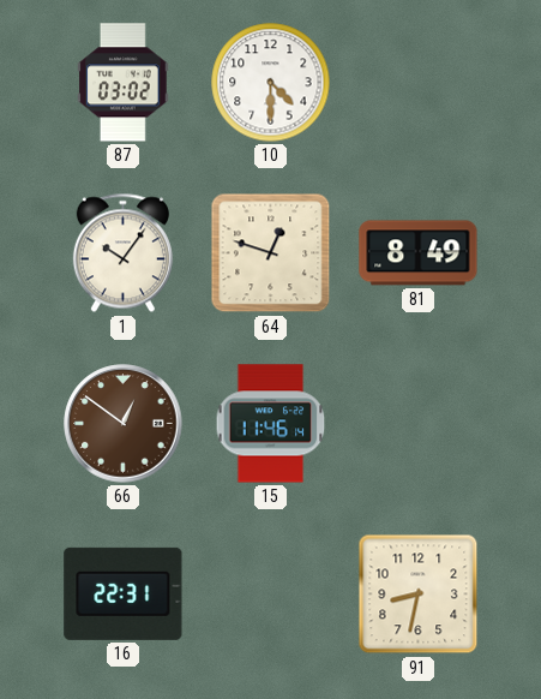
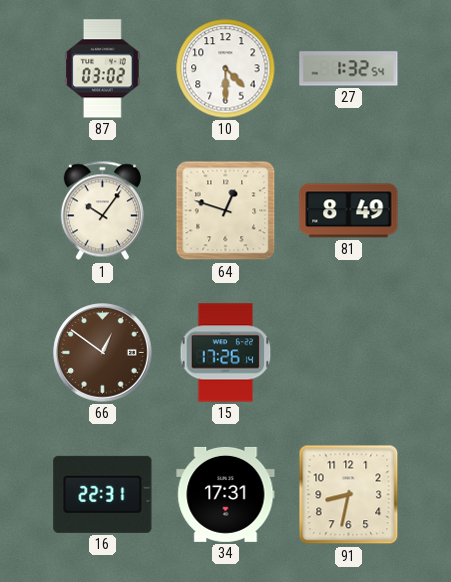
27: none -> 1:32 (349, 69)
15: 11:46 -> 17:26 (226, 353)
34: none -> 17:31 (226, 494)
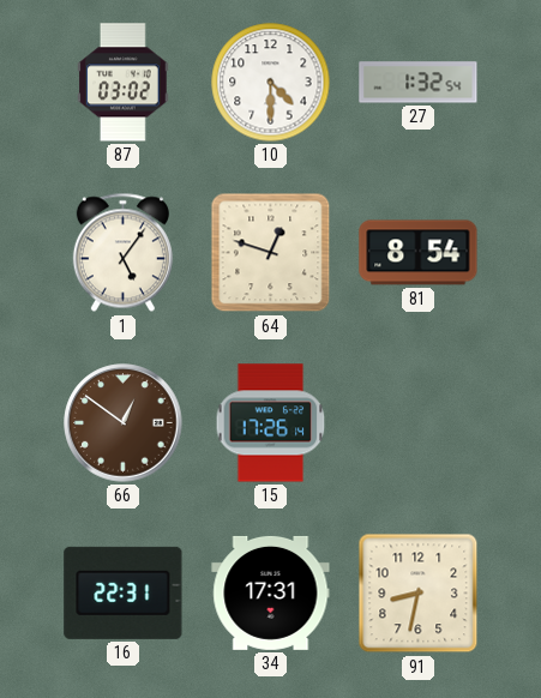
1: 10:06 -> 5:06 (122, 253)
81: 8:49 -> 8:54 (419, 253)
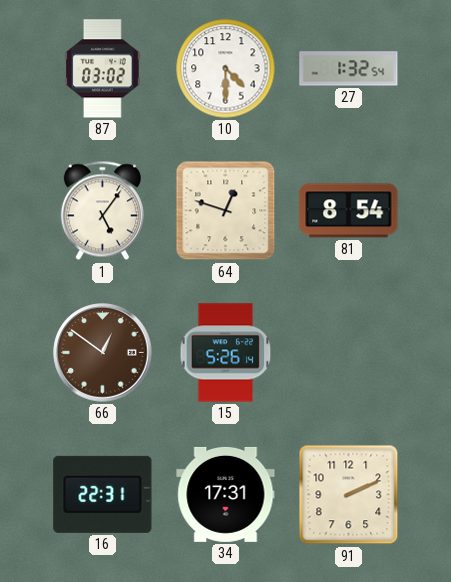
15: 17:26 -> 5:26 (226, 353)
91: 8:32 -> 2:11 (349, 495)
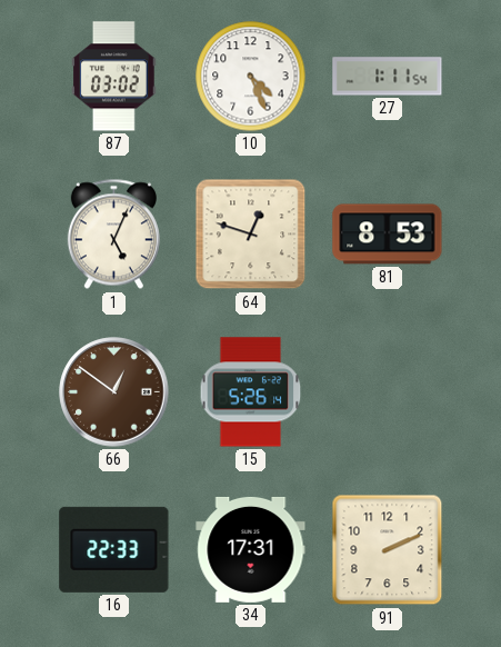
10: 4:30 -> 4:26 (251, 77)
27: 1:32 -> 1:11 (388, 77)
1: 5:06 -> 5:04 (113, 235)
81: 8:54 -> 8:53 (388, 235)
16: 22:31 -> 22:33 (114, 549)
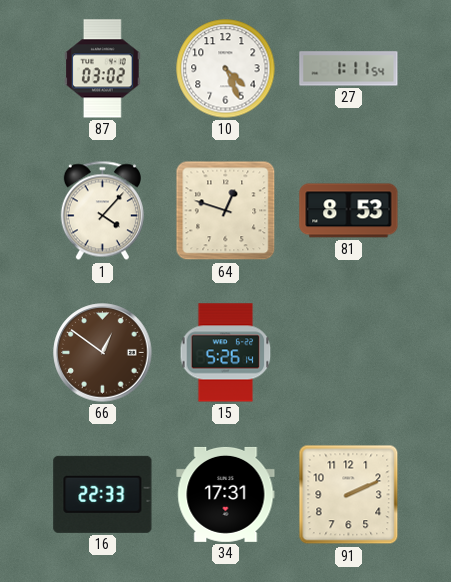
1: 5:04 -> 4:07 (102, 211)
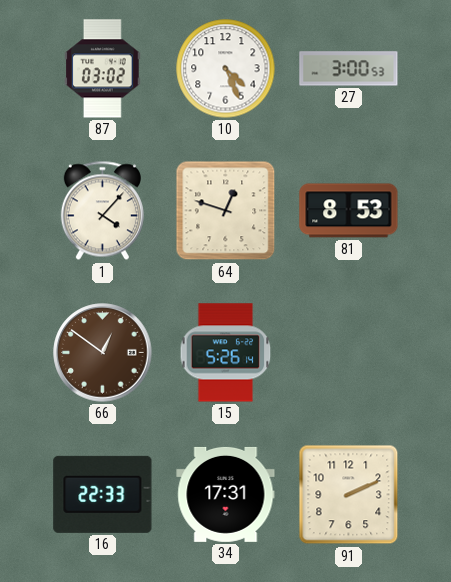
27: 1:11 -> 3:00 (349, 69)
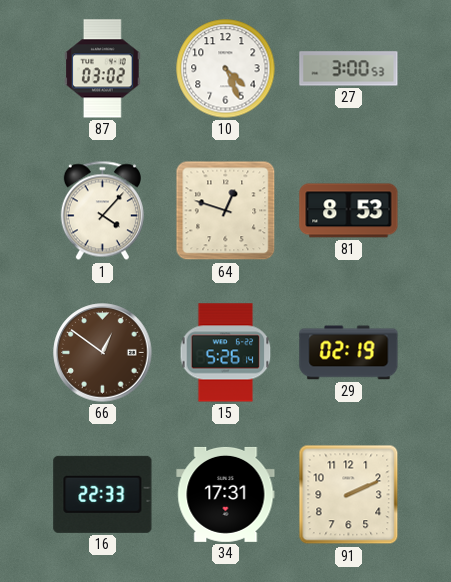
29: none -> 02:19 (349, 353)
